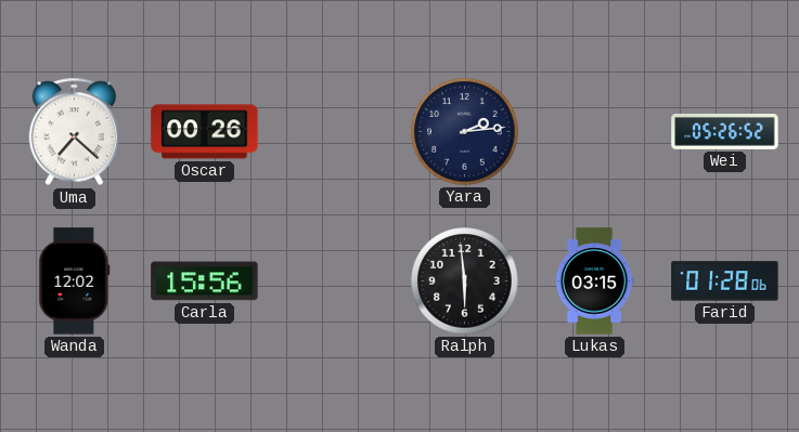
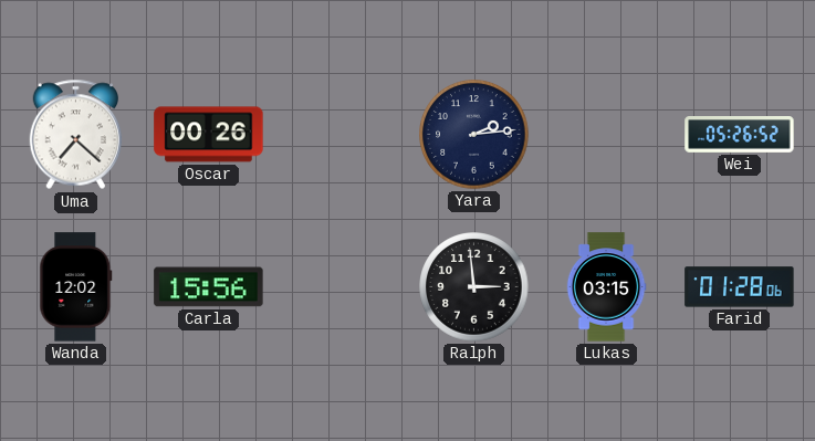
Ralph: 5:59 -> 2:59 (474, 287)
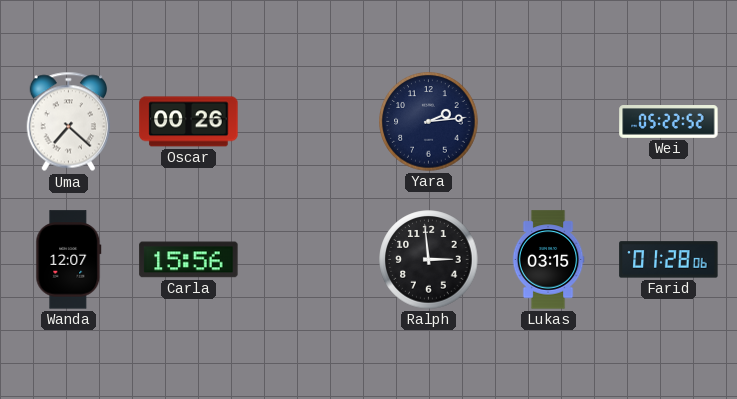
Wei: 05:26 -> 05:22 (669, 122)
Wanda: 12:02 -> 12:07 (69, 260)
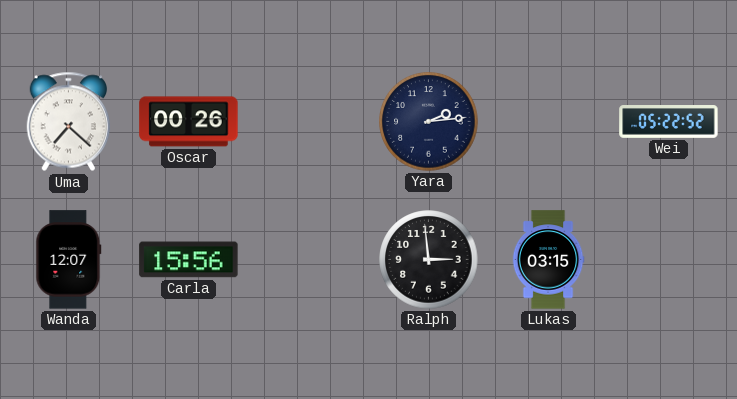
Farid: 01:28 -> none (669, 260)
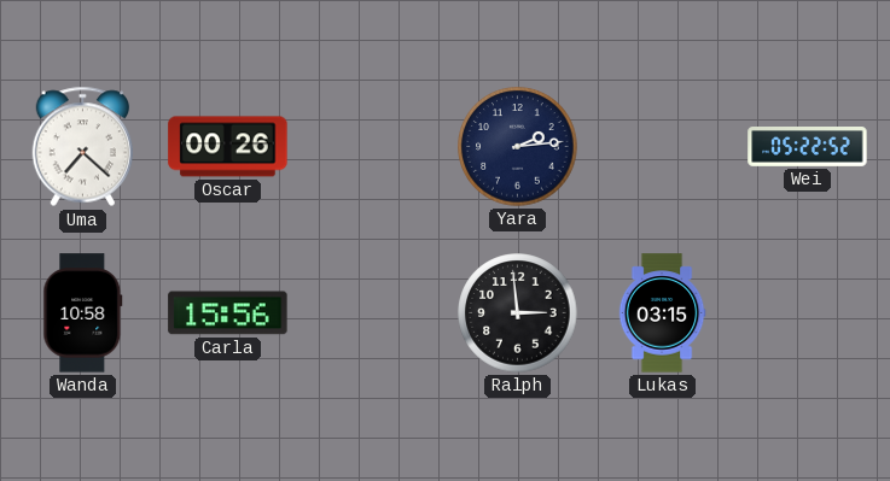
Wanda: 12:07 -> 10:58 (83, 313)
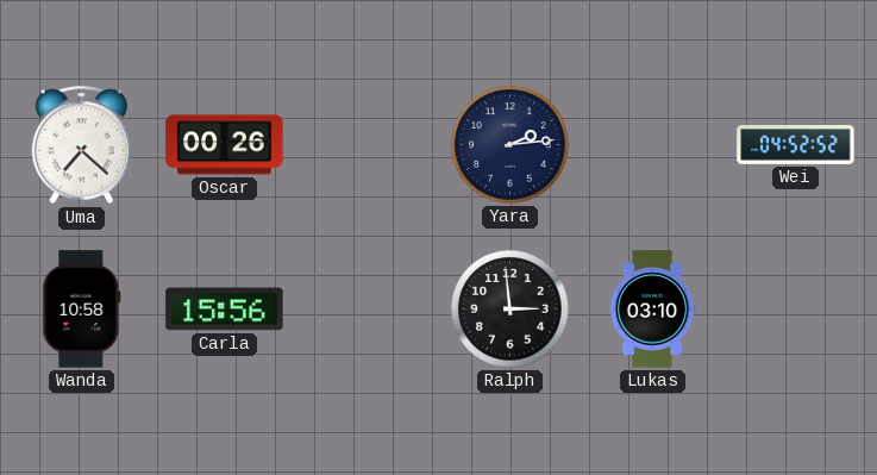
Wei: 05:22 -> 04:52 (796, 145)
Lukas: 03:15 -> 03:10 (652, 310)
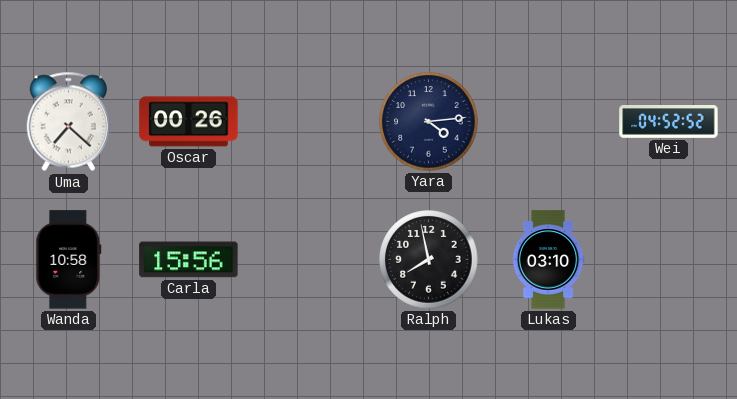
Yara: 2:14 -> 4:14 (429, 122)
Ralph: 2:59 -> 7:58 (429, 260)
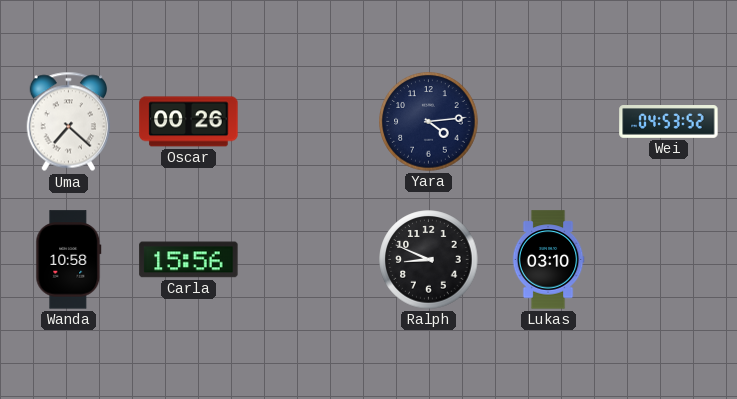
Wei: 04:52 -> 04:53 (669, 122)
Ralph: 7:58 -> 8:49 (429, 260)
